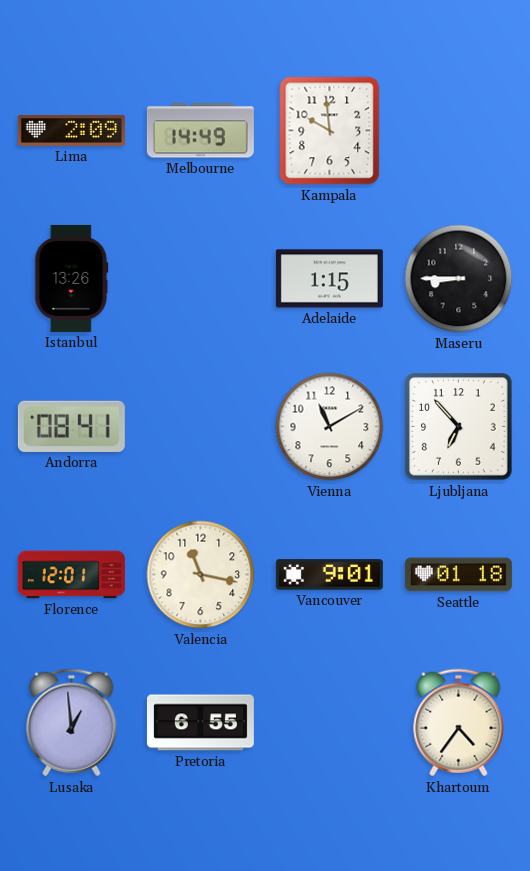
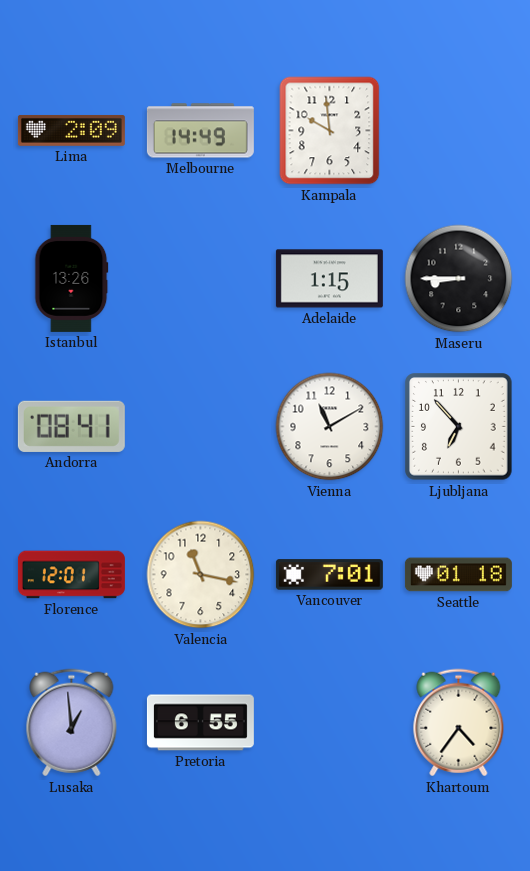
Vancouver: 9:01 -> 7:01 (329, 575)
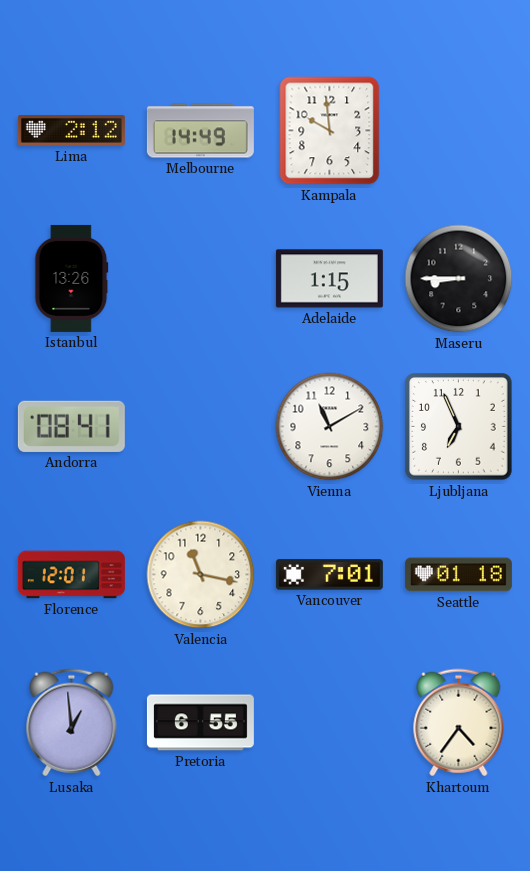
Lima: 2:09 -> 2:12 (71, 130)
Ljubljana: 6:53 -> 6:56 (459, 427)
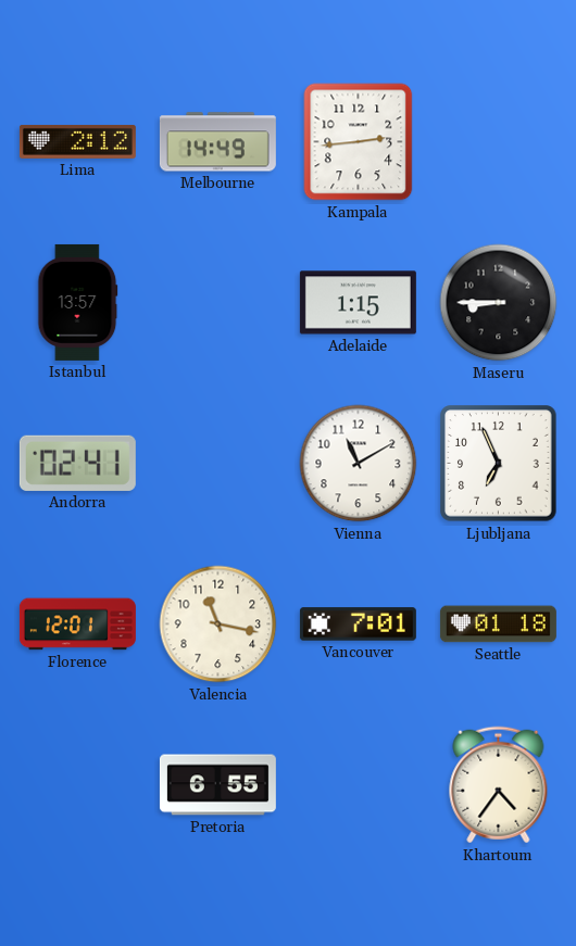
Kampala: 9:59 -> 2:44 (359, 142)
Istanbul: 13:26 -> 13:57 (78, 302)
Andorra: 08:41 -> 02:41 (77, 463)
Lusaka: 12:59 -> none (72, 723)
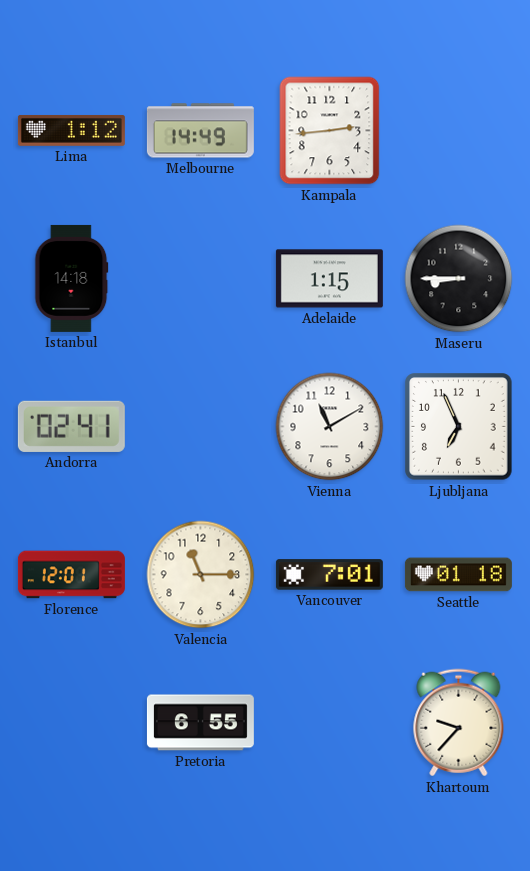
Lima: 2:12 -> 1:12 (71, 130)
Istanbul: 13:57 -> 14:18 (72, 278)
Valencia: 11:17 -> 11:15 (201, 575)
Khartoum: 4:36 -> 9:37 (459, 723)
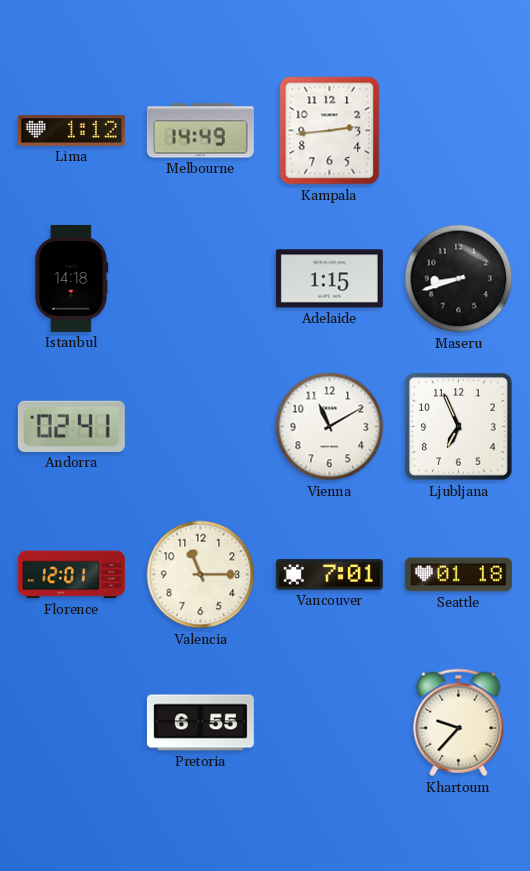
Maseru: 8:45 -> 8:42 (459, 279)
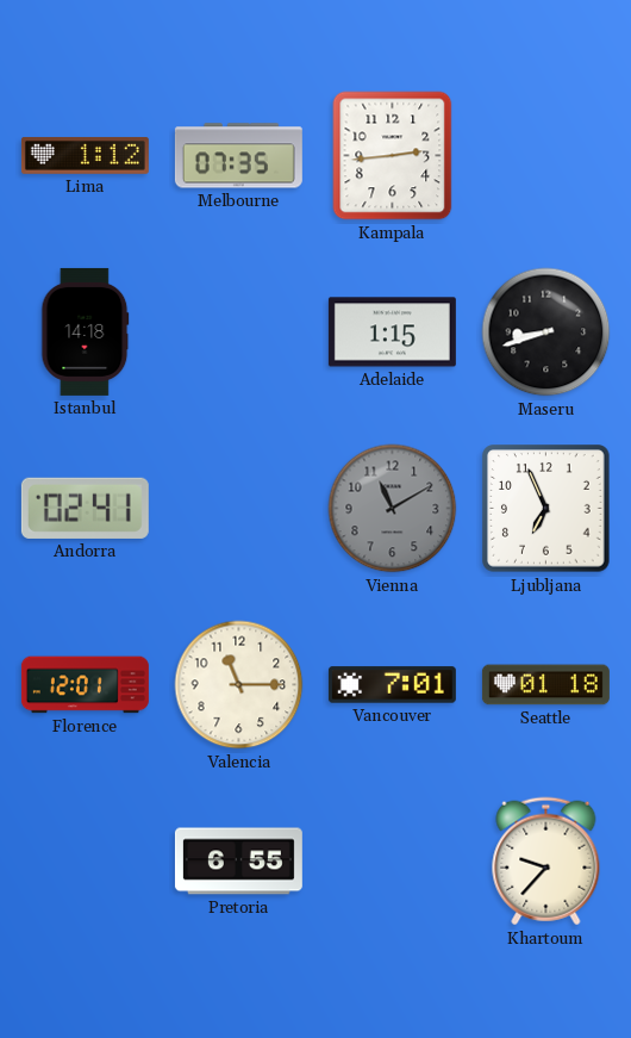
Melbourne: 14:49 -> 07:35 (238, 156)
Vienna dial: white -> grey (393, 509)
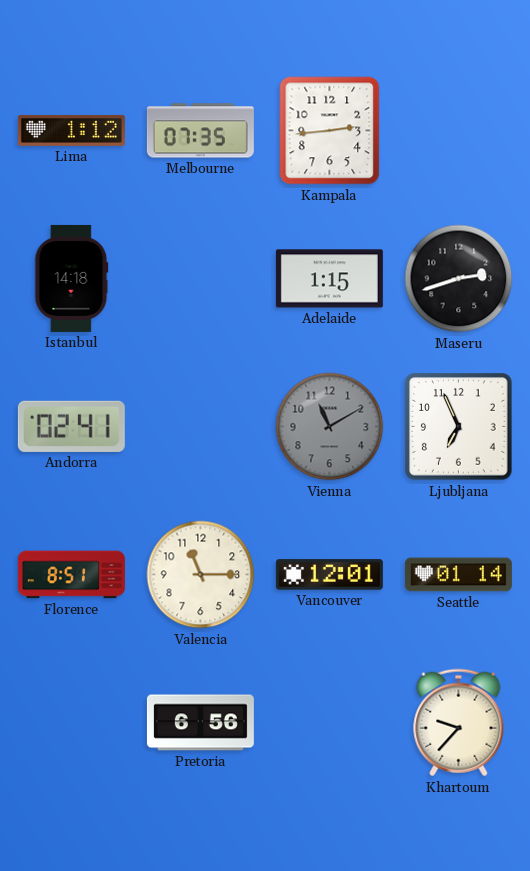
Maseru: 8:42 -> 2:42 (459, 279)
Florence: 12:01 -> 8:51 (71, 575)
Vancouver: 7:01 -> 12:01 (329, 575)
Seattle: 01:18 -> 01:14 (458, 575)
Pretoria: 6:55 -> 6:56 (200, 723)
